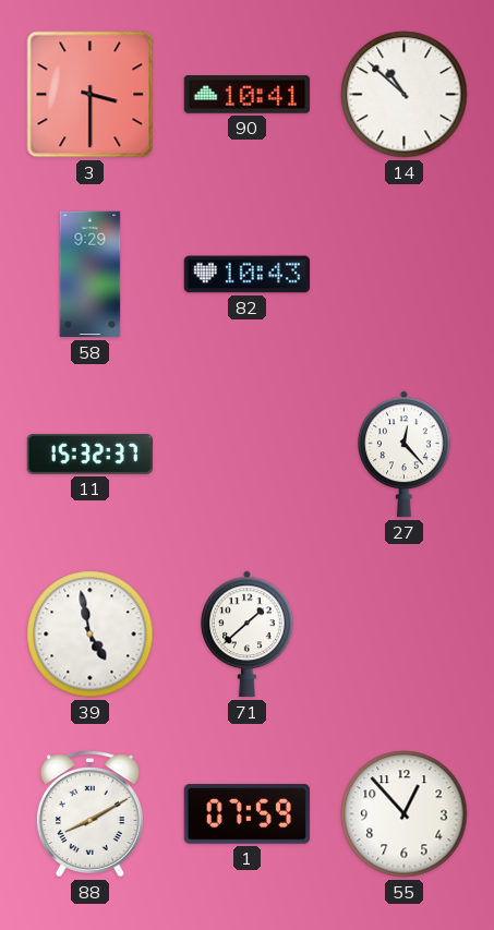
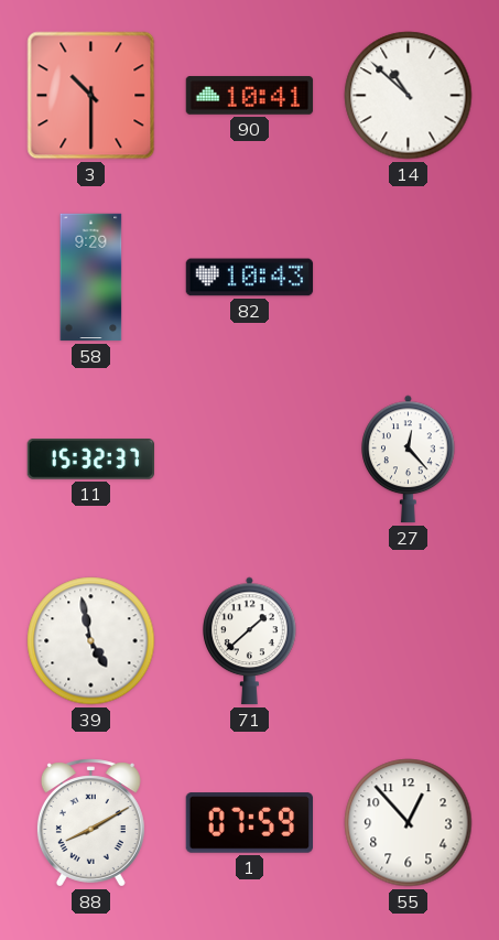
3: 3:30 -> 10:30 (91, 96)
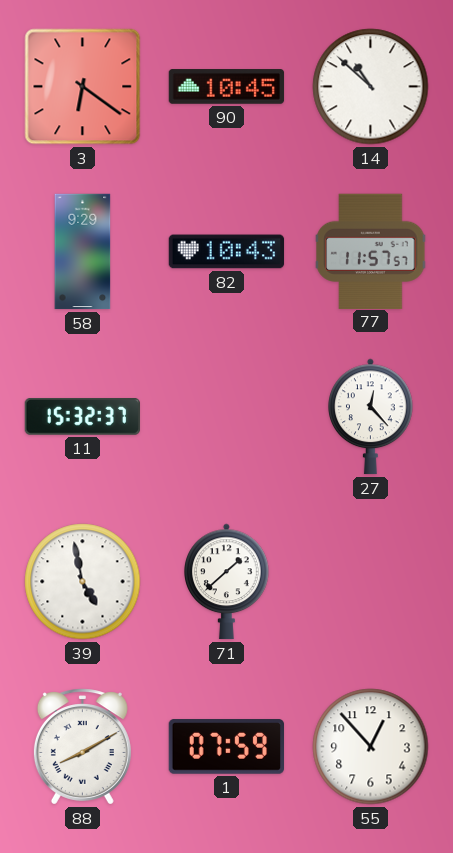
3: 10:30 -> 6:21 (83, 87)
90: 10:41 -> 10:45 (227, 87)
77: none -> 11:57 (371, 251)
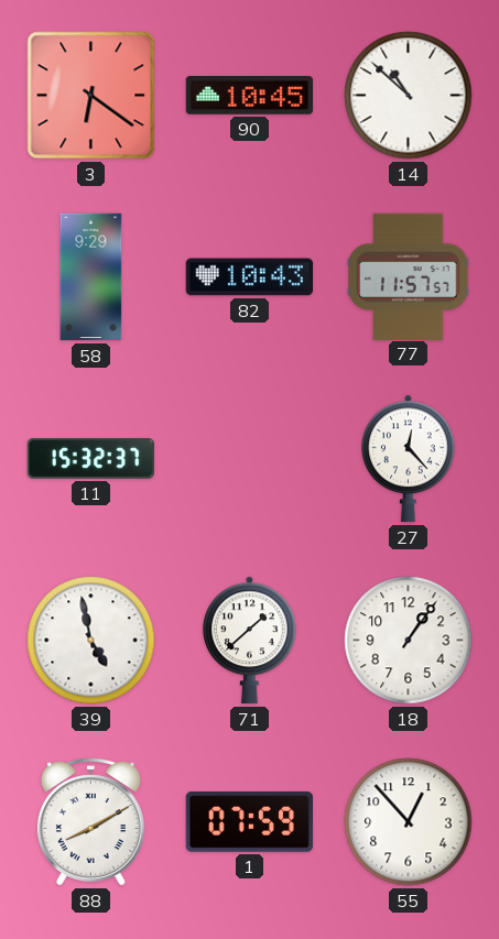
18: none -> 1:06 (409, 641)
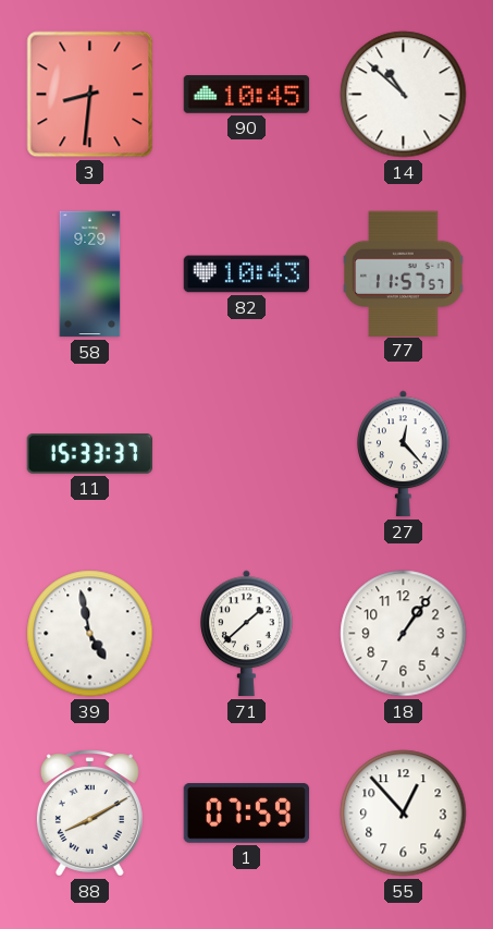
3: 6:21 -> 8:31 (90, 95)
11: 15:32 -> 15:33 (89, 454)
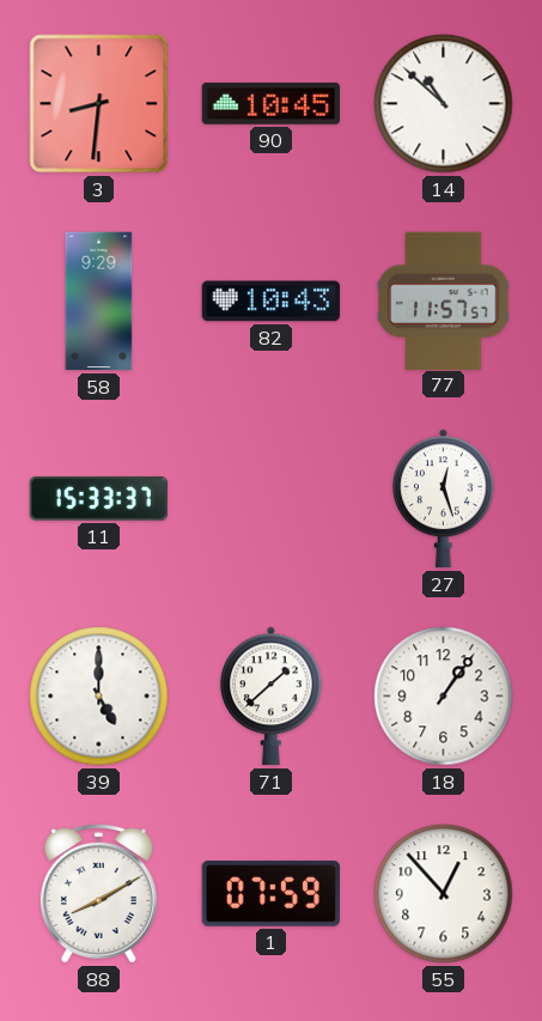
27: 12:23 -> 12:27 (444, 499)
39: 4:58 -> 5:00 (99, 697)
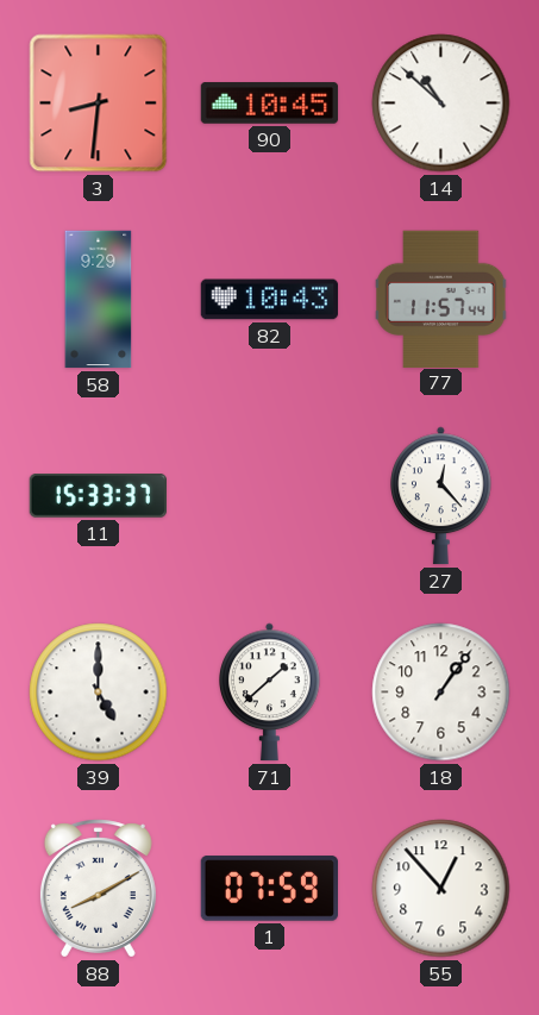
77: 11:57:57 -> 11:57:44 (441, 299)
27: 12:27 -> 12:23 (441, 496)
